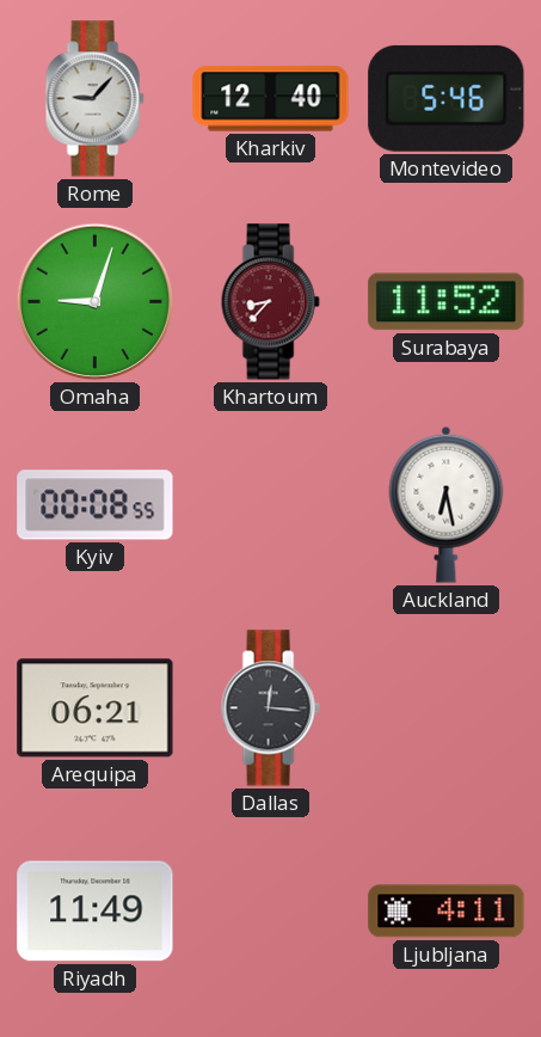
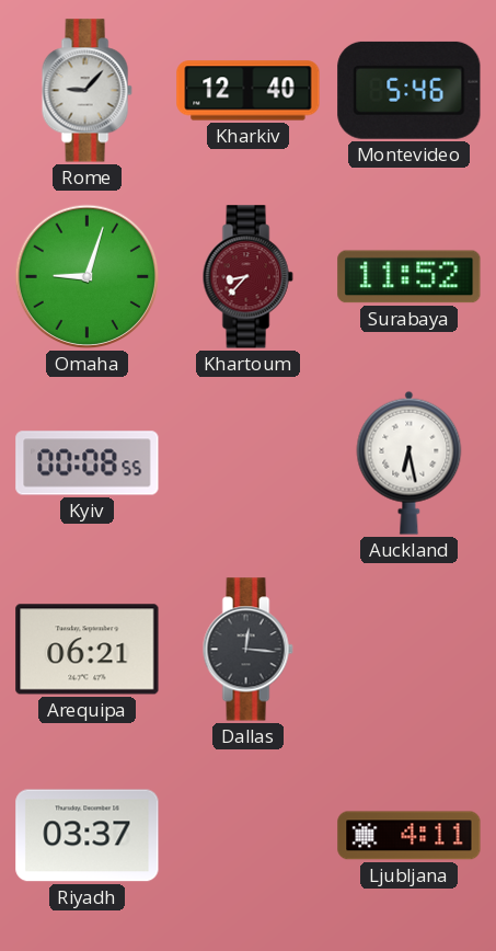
Riyadh: 11:49 -> 03:37 (88, 836)
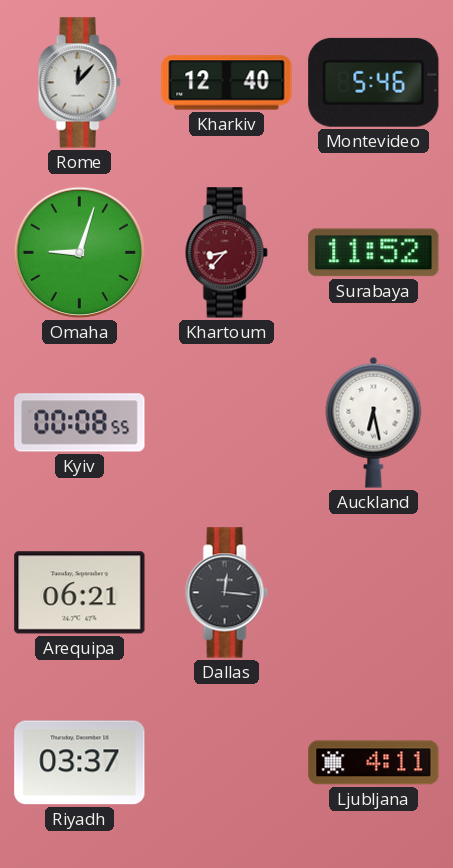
Rome: 9:07 -> 12:07 (79, 83)
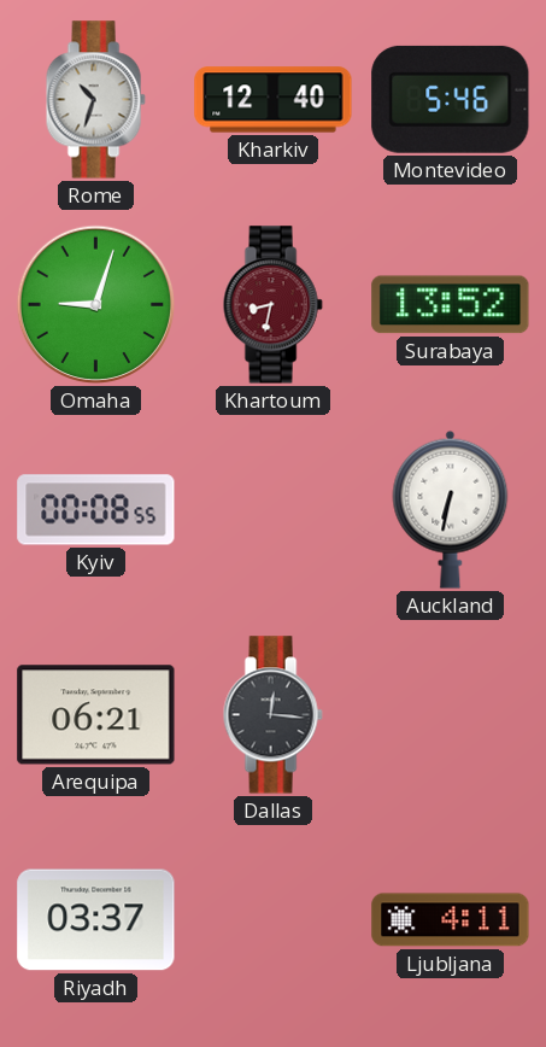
Rome: 12:07 -> 10:33 (95, 100)
Khartoum: 8:37 -> 8:32 (272, 305)
Surabaya: 11:52 -> 13:52 (451, 305)
Auckland: 6:28 -> 6:32 (451, 509)
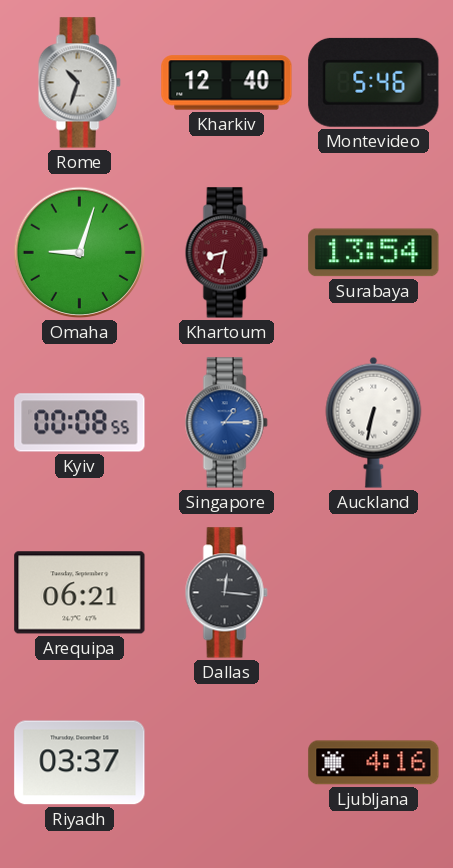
Surabaya: 13:52 -> 13:54 (374, 253)
Singapore: none -> 1:15 (226, 423)
Ljubljana: 4:11 -> 4:16 (374, 763)
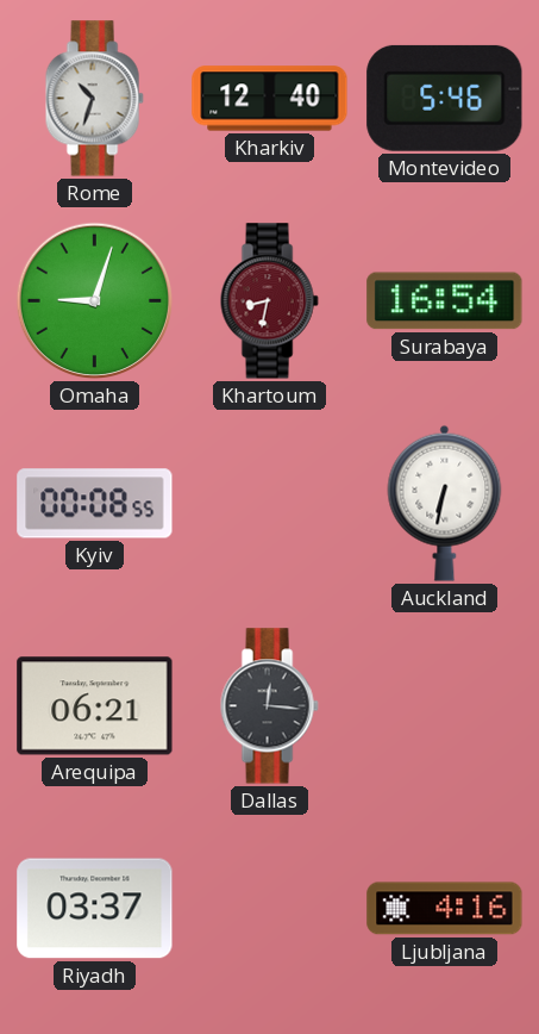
Surabaya: 13:54 -> 16:54 (445, 301)
Singapore: 1:15 -> none (226, 423)
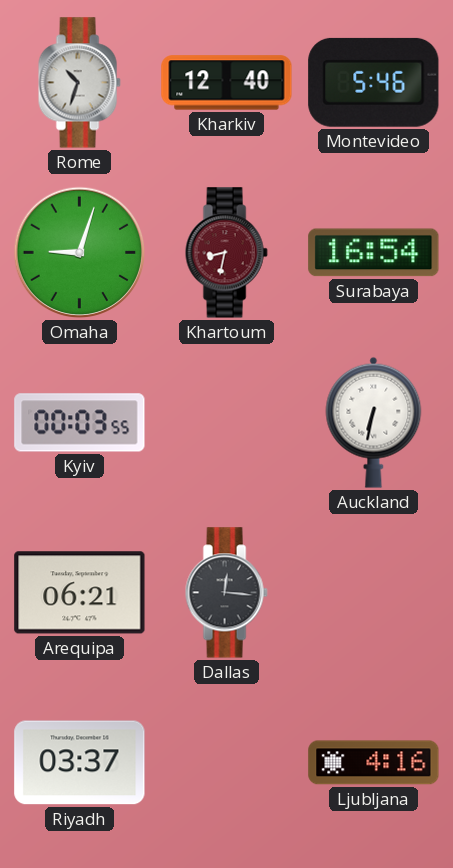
Kyiv: 00:08 -> 00:03 (80, 423)
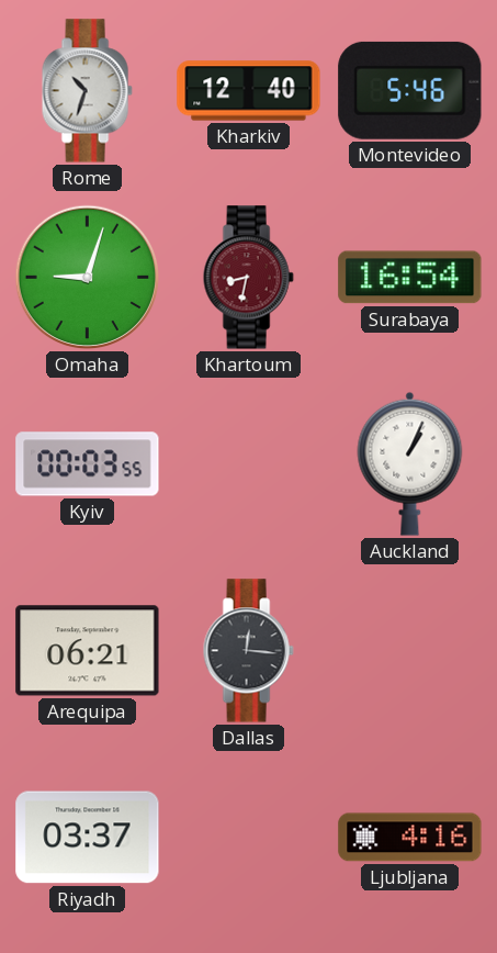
Auckland: 6:32 -> 1:04 (410, 463)
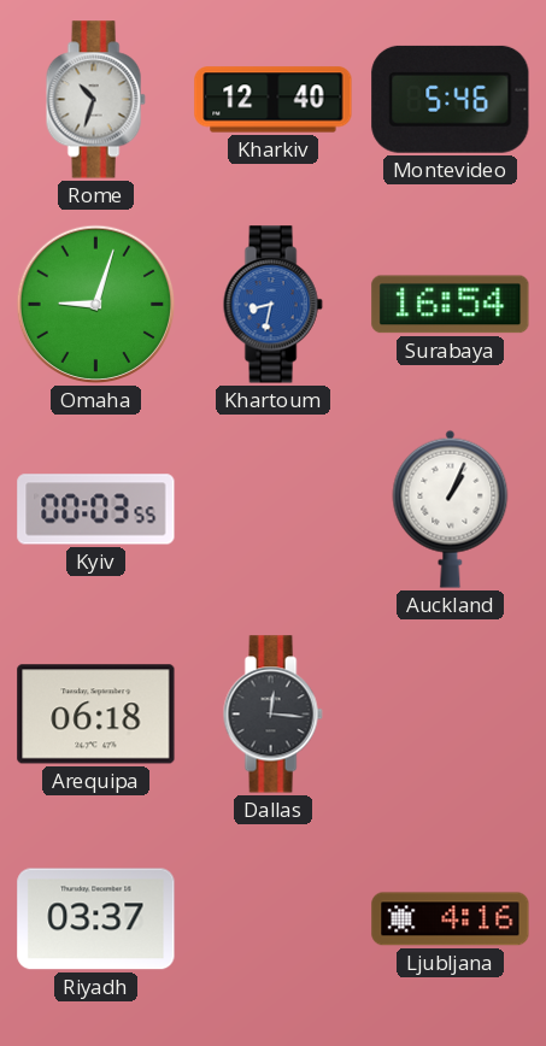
Khartoum dial: burgundy -> blue (272, 305)
Arequipa: 06:21 -> 06:18 (96, 715)
